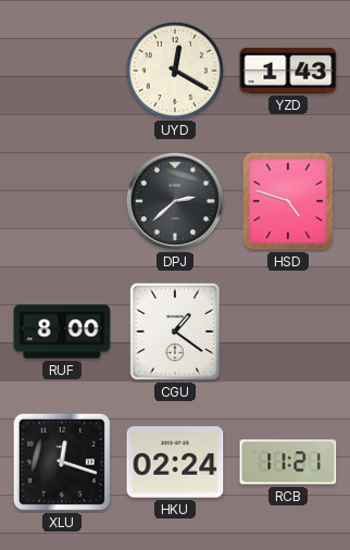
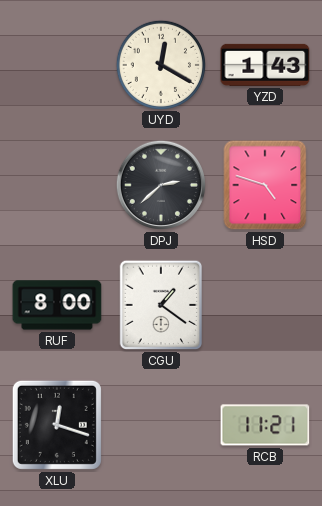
HKU: 02:24 -> none (175, 462)
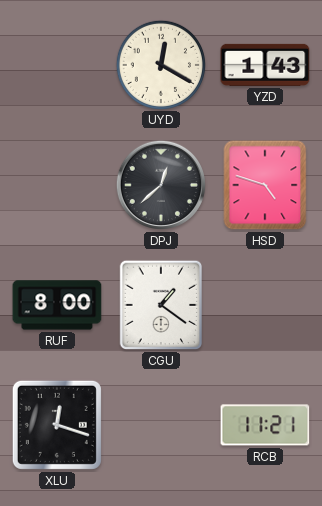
DPJ: 2:38 -> 12:38 (161, 185)
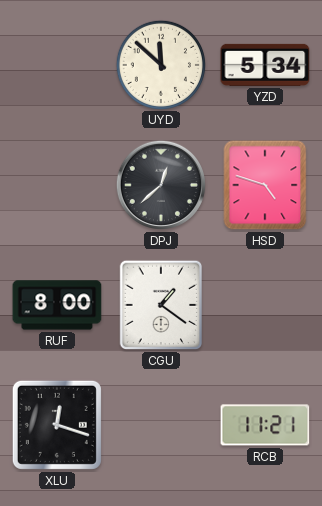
UYD: 12:20 -> 11:52 (160, 64)
YZD: 1:43 -> 5:34 (265, 65)
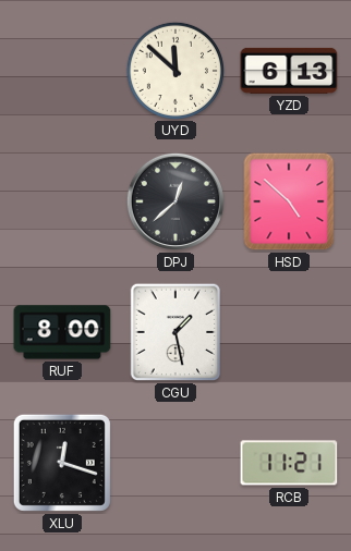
YZD: 5:34 -> 6:13 (289, 71)
HSD: 4:48 -> 4:52 (289, 201)
CGU: 1:21 -> 1:28 (175, 332)
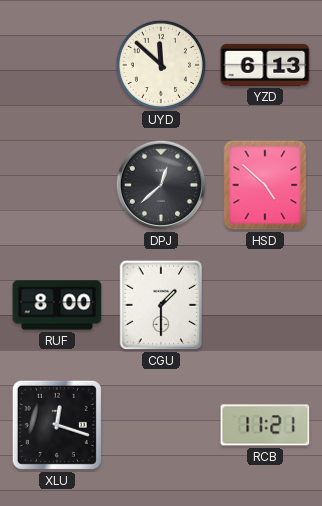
CGU: 1:28 -> 1:30 (161, 305)
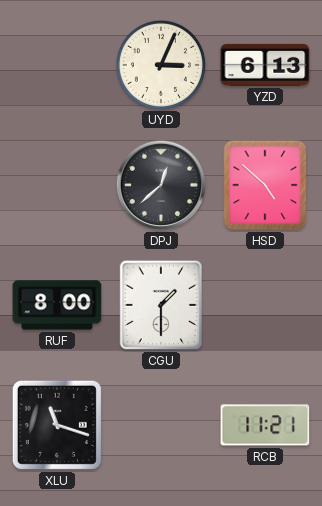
UYD: 11:52 -> 3:04 (160, 64)
XLU: 12:18 -> 11:18 (57, 425)
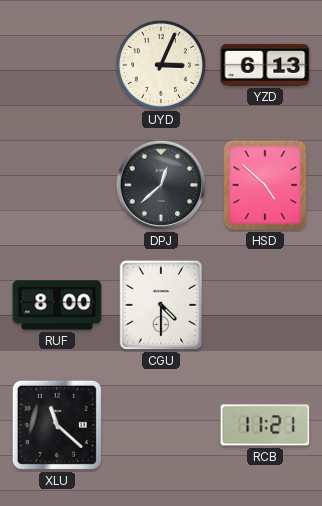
CGU: 1:30 -> 4:30 (161, 305)
XLU: 11:18 -> 11:22 (57, 425)
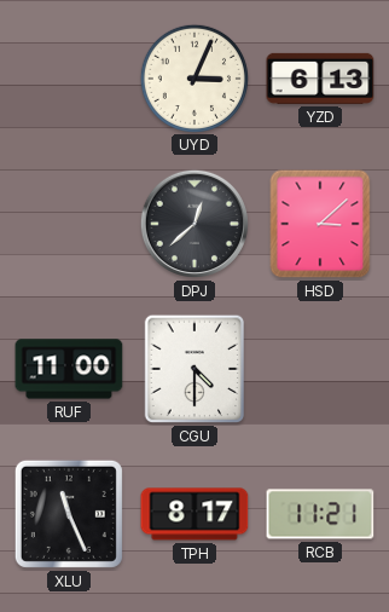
HSD: 4:52 -> 3:08 (320, 224)
RUF: 8:00 -> 11:00 (69, 369)
XLU: 11:22 -> 11:26 (69, 514)
TPH: none -> 8:17 (194, 514)
